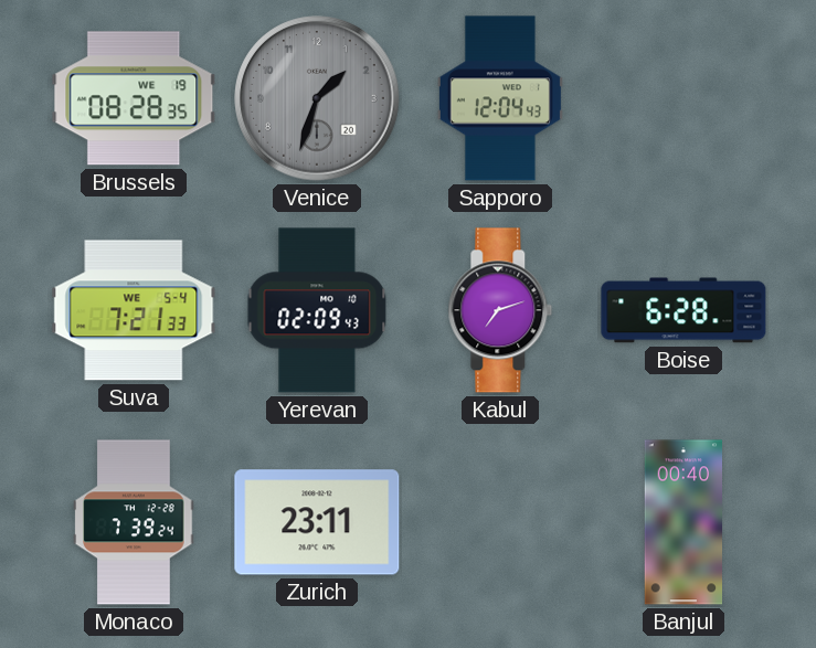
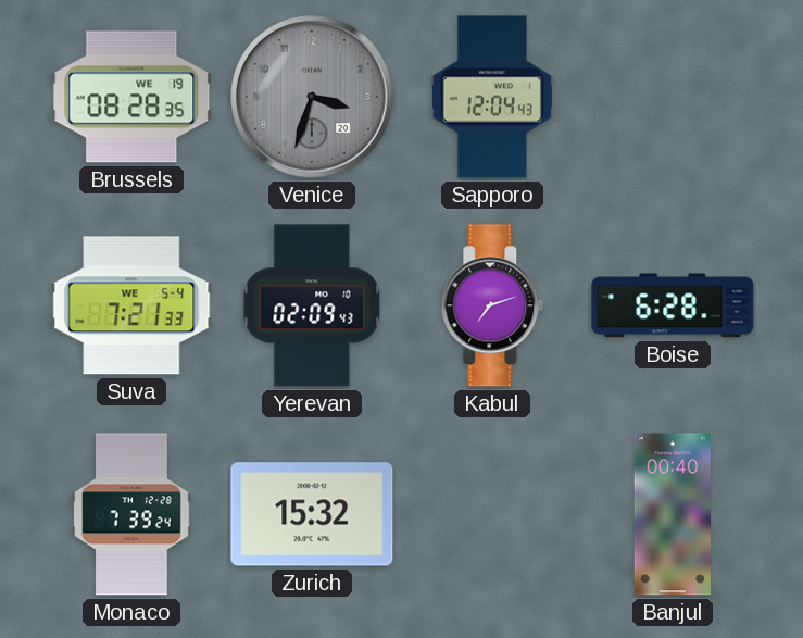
Venice: 1:33 -> 3:33 (312, 97)
Zurich: 23:11 -> 15:32 (312, 514)
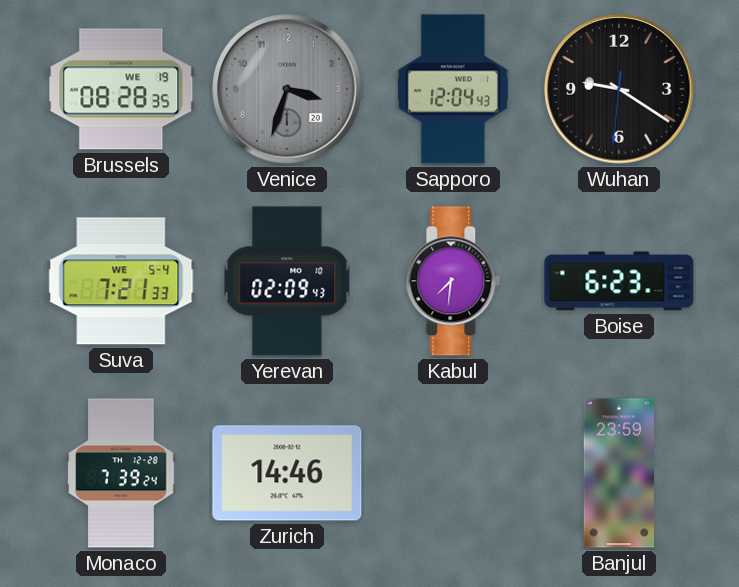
Wuhan: none -> 9:20 (619, 89)
Kabul: 7:12 -> 7:31 (453, 281)
Boise: 6:28 -> 6:23 (619, 281)
Zurich: 15:32 -> 14:46 (287, 473)
Banjul: 00:40 -> 23:59 (619, 473)
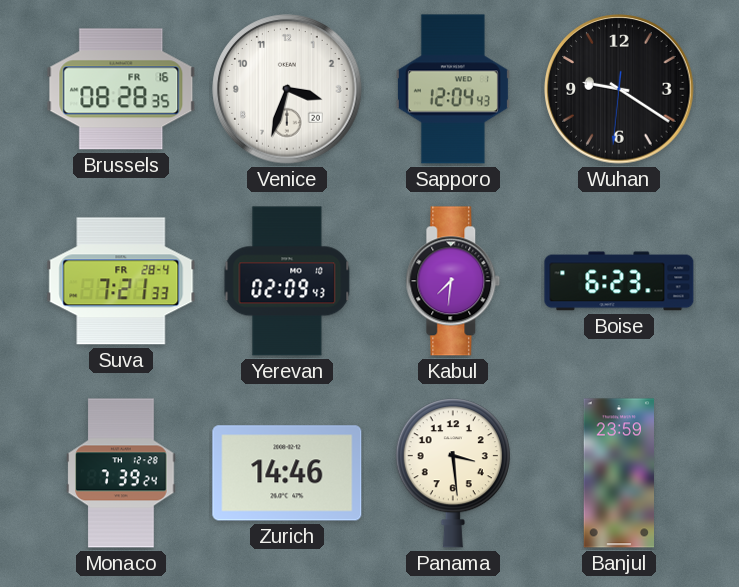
Brussels date: WE 19 -> FR 16 (121, 89)
Venice dial: grey -> white (287, 89)
Suva date: WE 5-4 -> FR 28-4 (121, 281)
Panama: none -> 3:29 (453, 473)
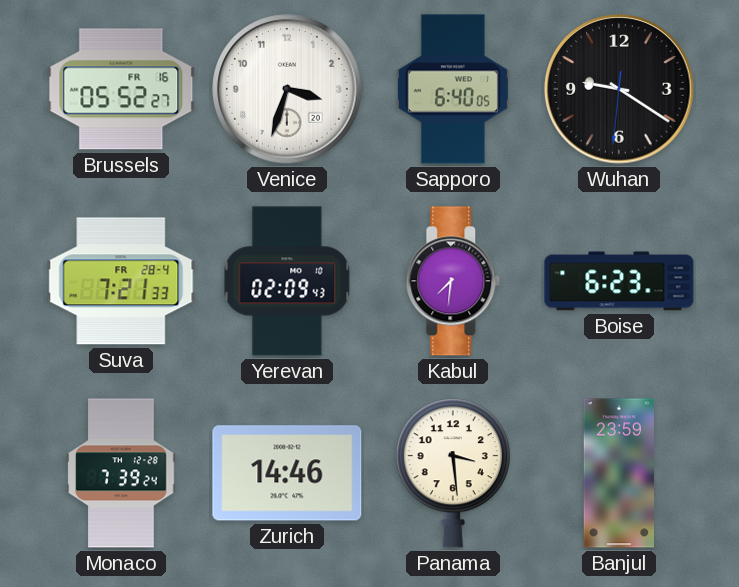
Brussels: 08:28 -> 05:52 (121, 89)
Sapporo: 12:04 -> 6:40 (453, 89)
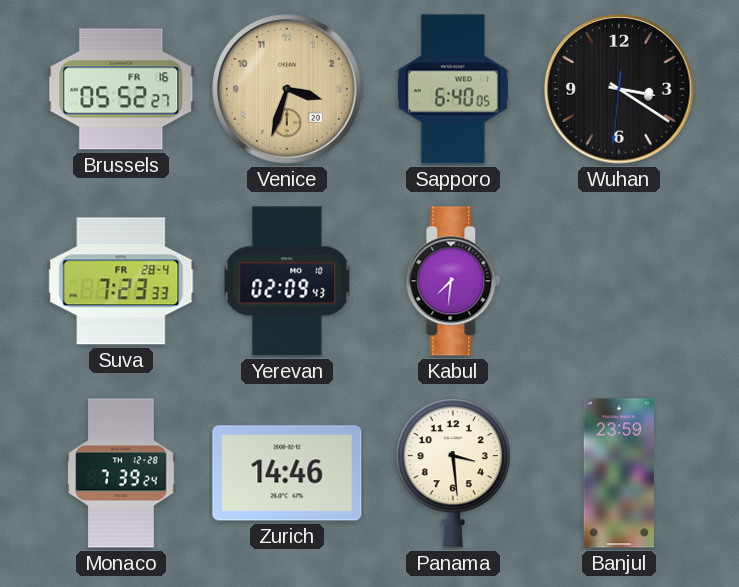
Venice dial: white -> champagne (287, 89)
Wuhan: 9:20 -> 3:20 (619, 89)
Suva: 7:21 -> 7:23 (121, 281)
Boise: 6:23 -> none (619, 281)
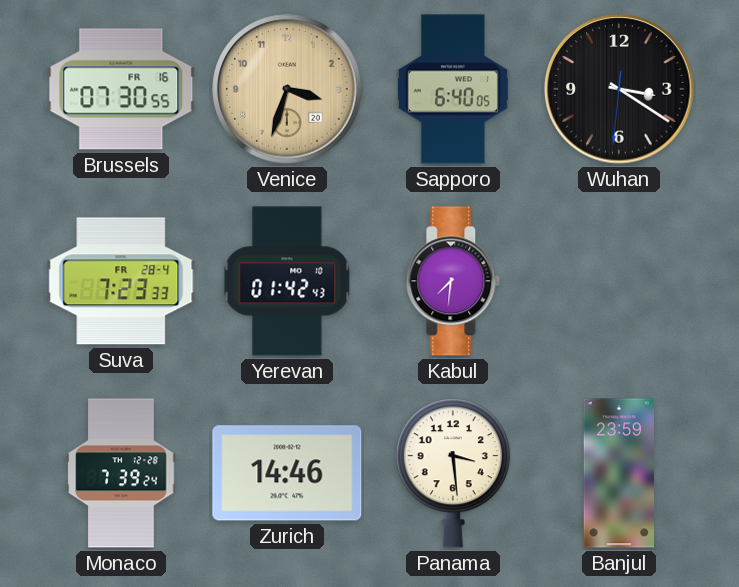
Brussels: 05:52 -> 07:30 (121, 89)
Yerevan: 02:09 -> 01:42 (287, 281)
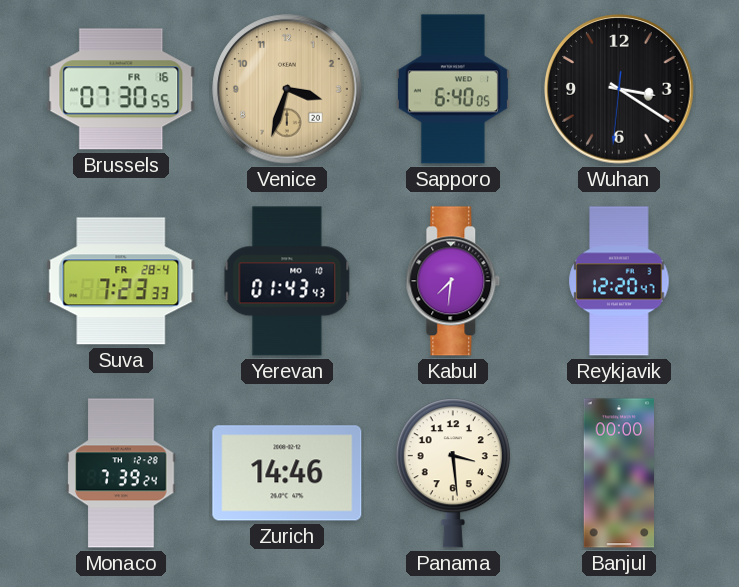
Yerevan: 01:42 -> 01:43 (287, 281)
Reykjavik: none -> 12:20 (619, 281)
Banjul: 23:59 -> 00:00 (619, 473)
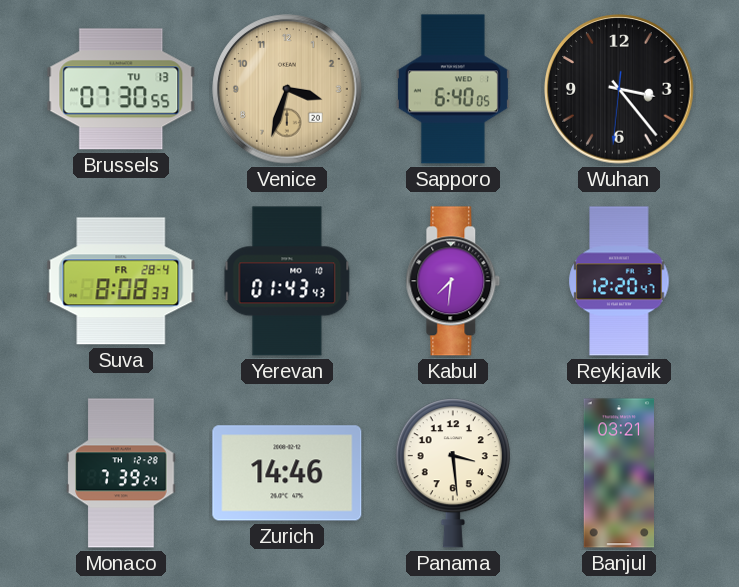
Brussels date: FR 16 -> TU 13 (121, 89)
Wuhan: 3:20 -> 3:23 (619, 89)
Suva: 7:23 -> 8:08 (121, 281)
Banjul: 00:00 -> 03:21 (619, 473)
